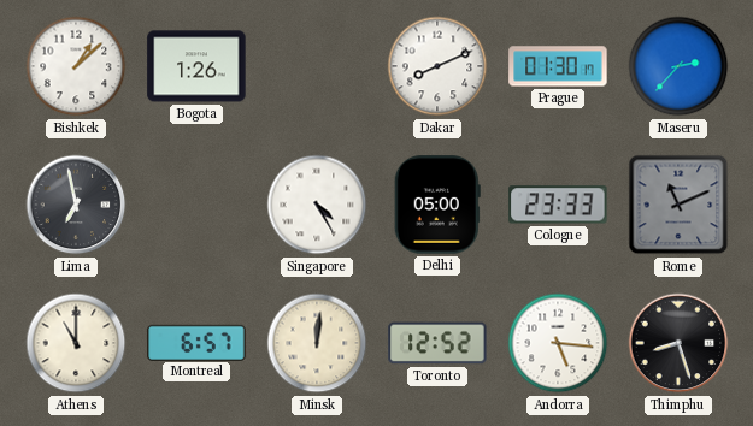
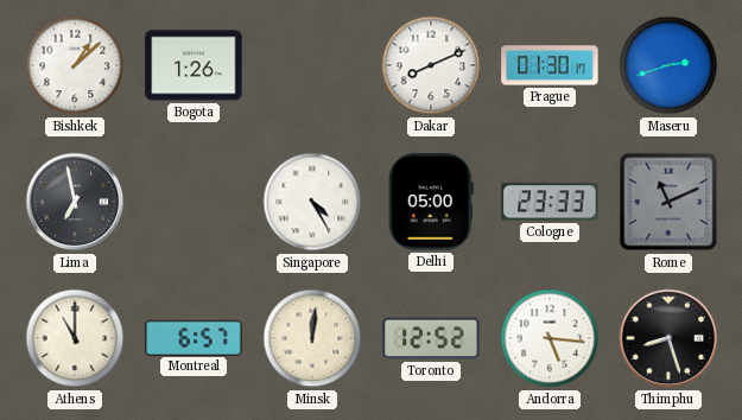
Maseru: 2:37 -> 2:42 (668, 65)
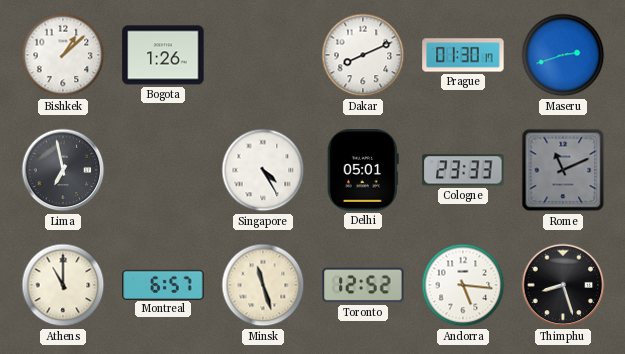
Delhi: 05:00 -> 05:01 (363, 170)
Minsk: 12:01 -> 11:27 (263, 285)
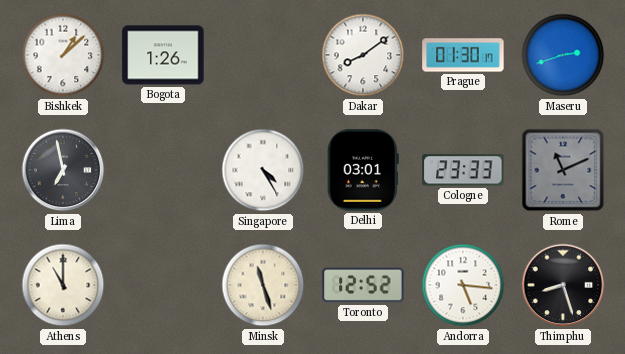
Dakar: 8:11 -> 8:09 (363, 55)
Delhi: 05:01 -> 03:01 (363, 170)
Montreal: 6:57 -> none (163, 284)
